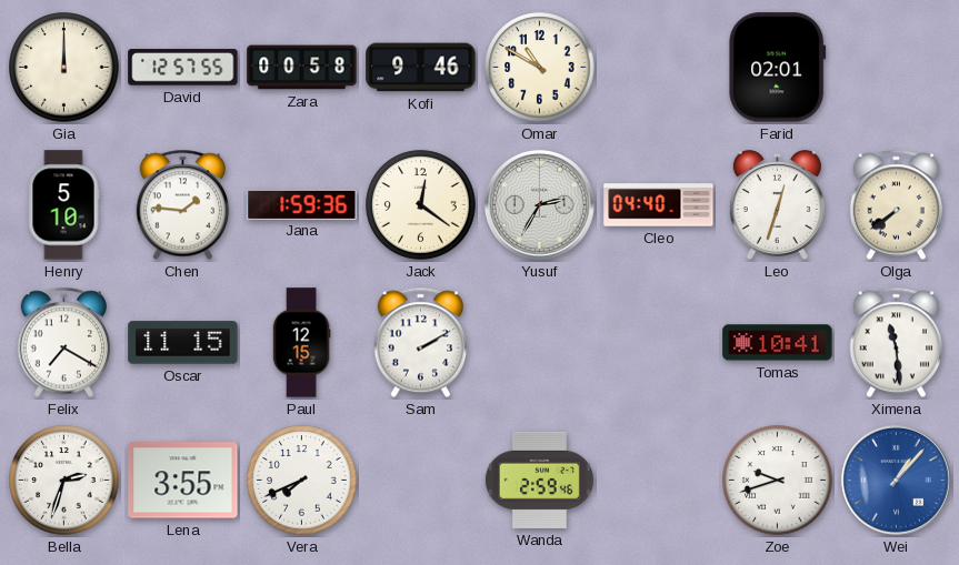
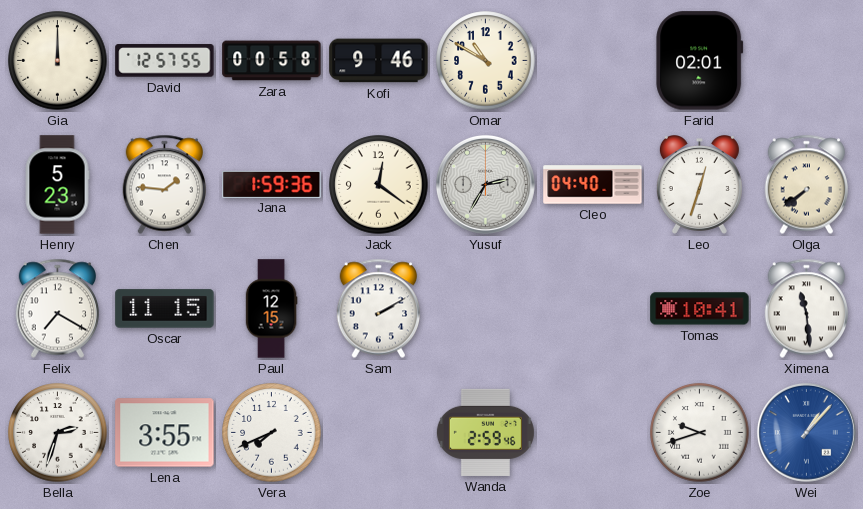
Henry: 5:10 -> 5:23 (57, 185)
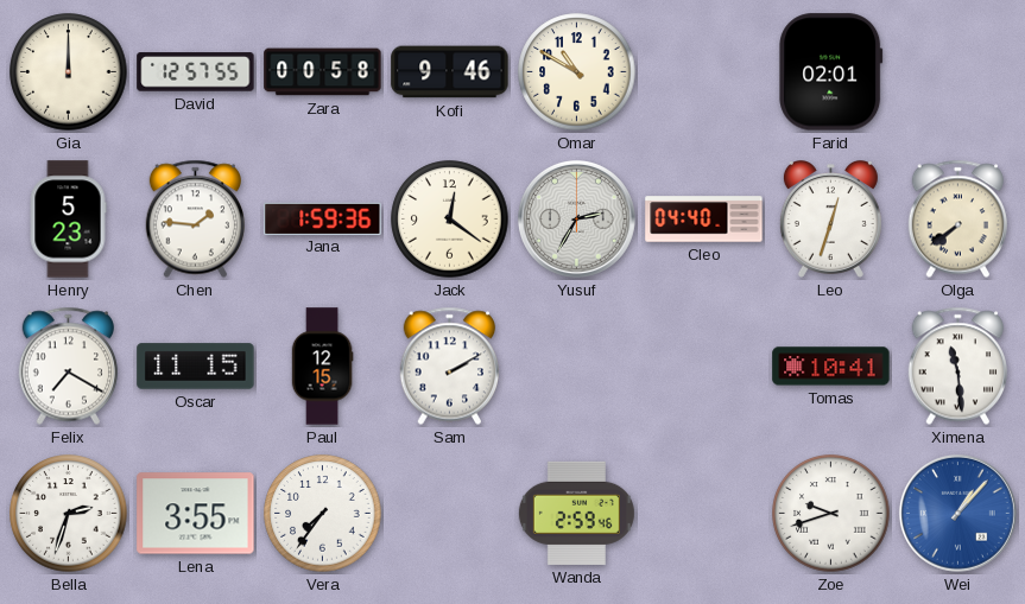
Vera: 7:41 -> 7:36 (323, 514)
